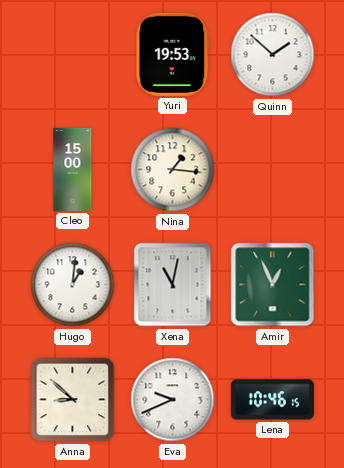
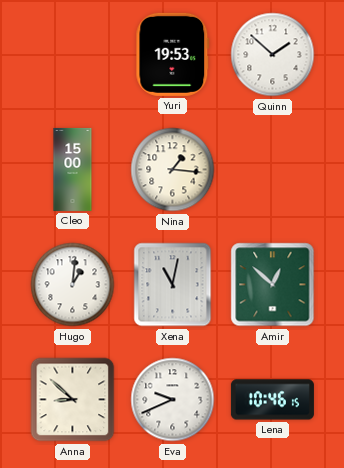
Amir: 12:56 -> 12:52 (273, 285)
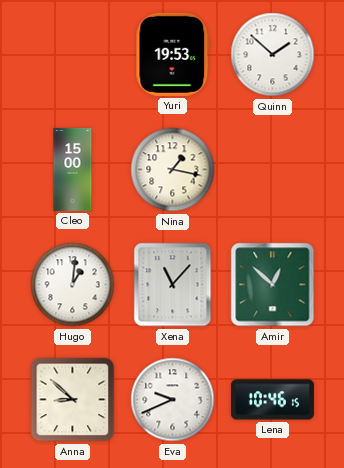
Nina: 1:16 -> 1:17 (173, 170)
Xena: 11:02 -> 11:07 (173, 285)
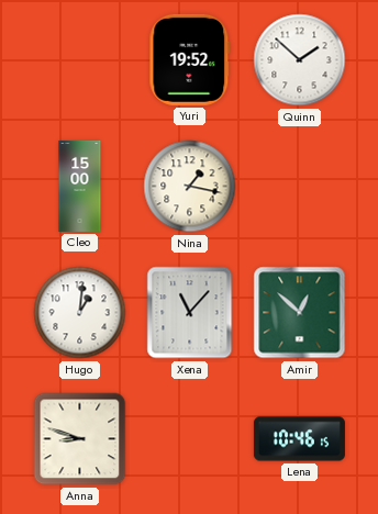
Yuri: 19:53 -> 19:52 (190, 59)
Anna: 8:52 -> 8:48 (80, 439)
Eva: 9:41 -> none (173, 400)
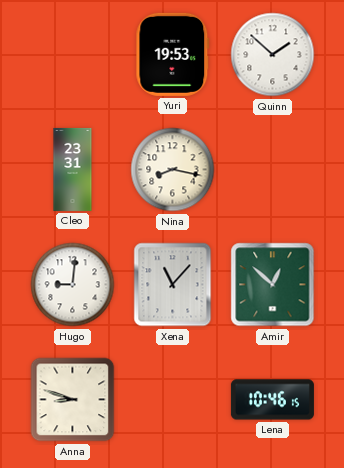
Yuri: 19:52 -> 19:53 (173, 54)
Cleo: 15:00 -> 23:31 (73, 169)
Nina: 1:17 -> 8:17 (173, 170)
Hugo: 1:01 -> 9:01 (73, 285)
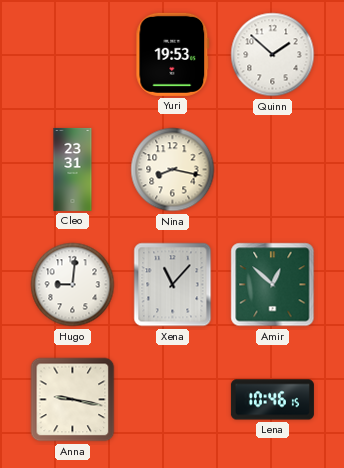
Anna: 8:48 -> 9:17 (73, 400)
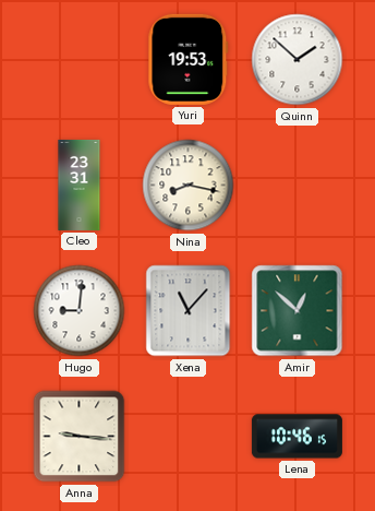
Anna: 9:17 -> 9:16 (80, 437)
